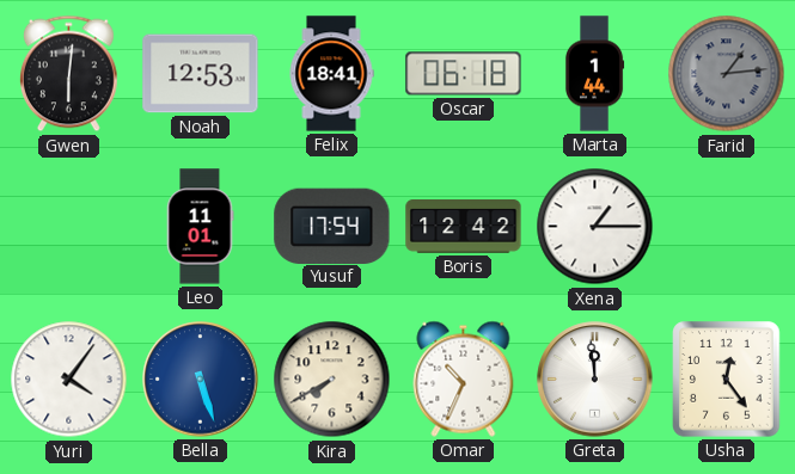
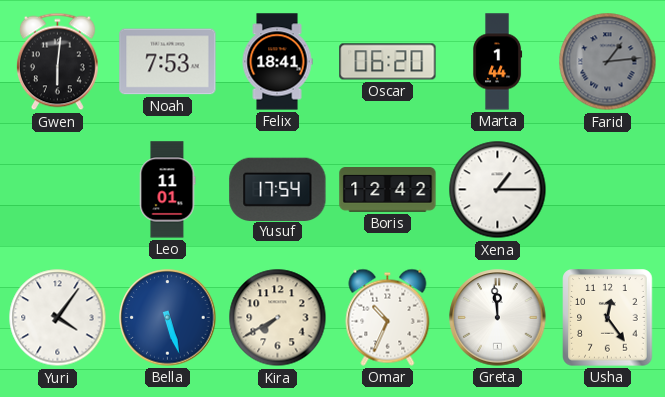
Noah: 12:53 -> 7:53 (168, 62)
Oscar: 06:18 -> 06:20 (388, 62)
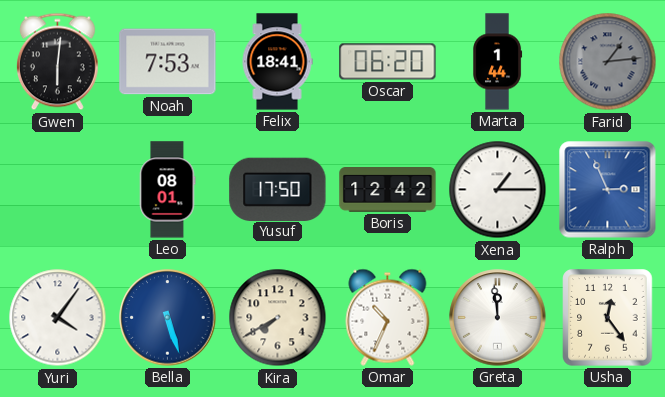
Leo: 11:01 -> 08:01 (167, 190)
Yusuf: 17:54 -> 17:50 (278, 189)
Ralph: none -> 2:56 (608, 190)
